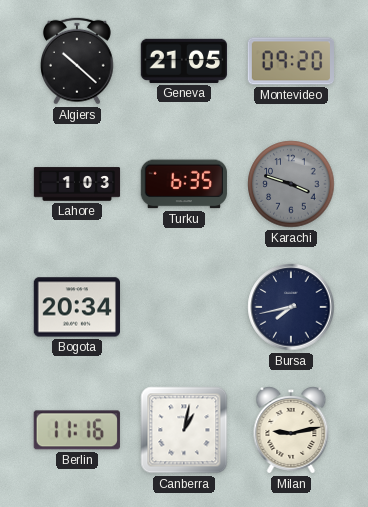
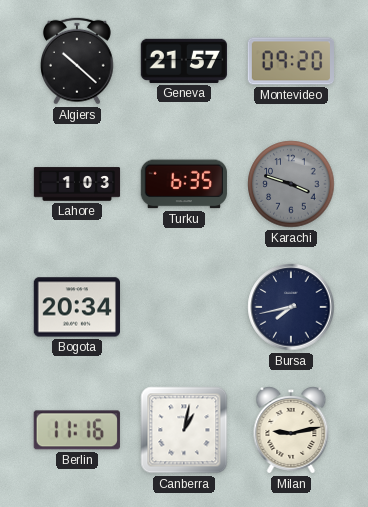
Geneva: 21:05 -> 21:57 (183, 61)
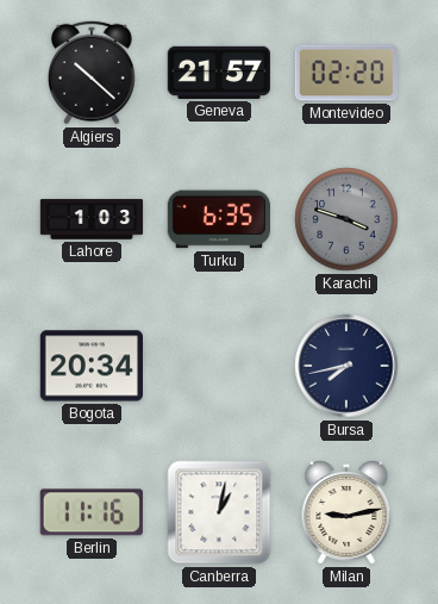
Montevideo: 09:20 -> 02:20 (345, 73)
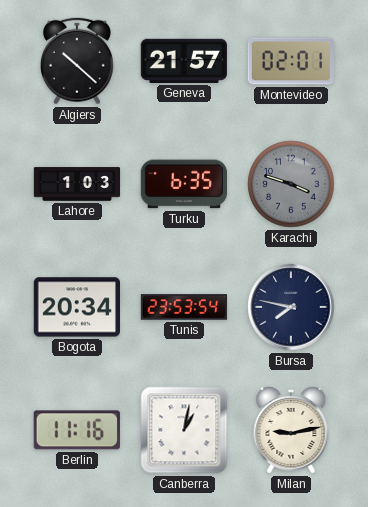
Montevideo: 02:20 -> 02:01 (290, 61)
Tunis: none -> 23:53 (183, 307)
Bursa: 7:43 -> 7:47 (291, 307)
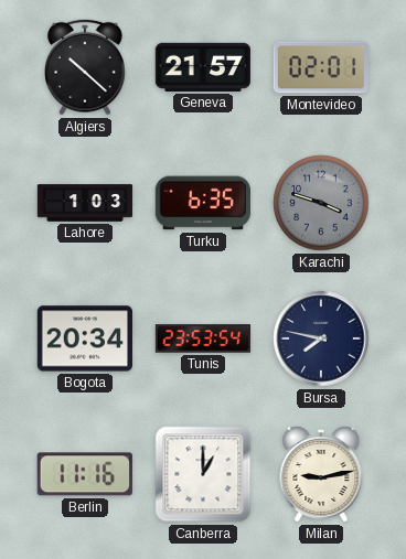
Canberra: 1:02 -> 1:00 (203, 474)
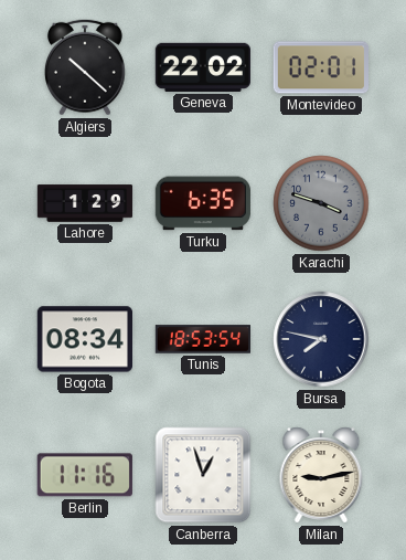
Geneva: 21:57 -> 22:02 (202, 67)
Lahore: 1:03 -> 1:29 (85, 203)
Bogota: 20:34 -> 08:34 (84, 339)
Tunis: 23:53 -> 18:53 (202, 339)
Canberra: 1:00 -> 12:57 (203, 475)
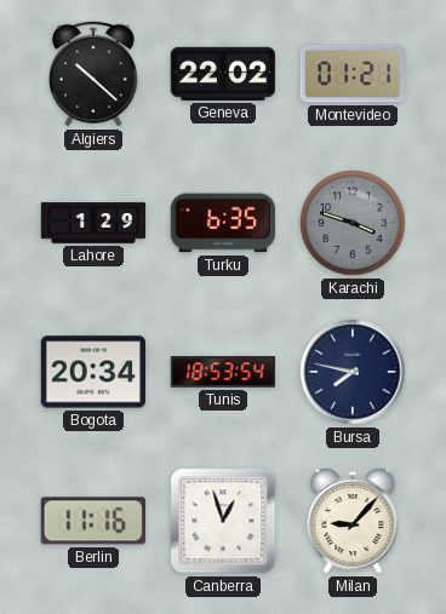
Montevideo: 02:01 -> 01:21 (351, 74)
Bogota: 08:34 -> 20:34 (92, 372)
Milan: 9:13 -> 9:07 (353, 521)
